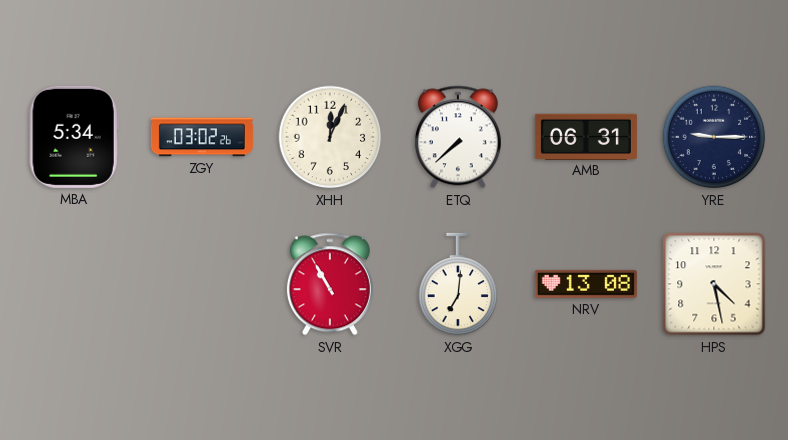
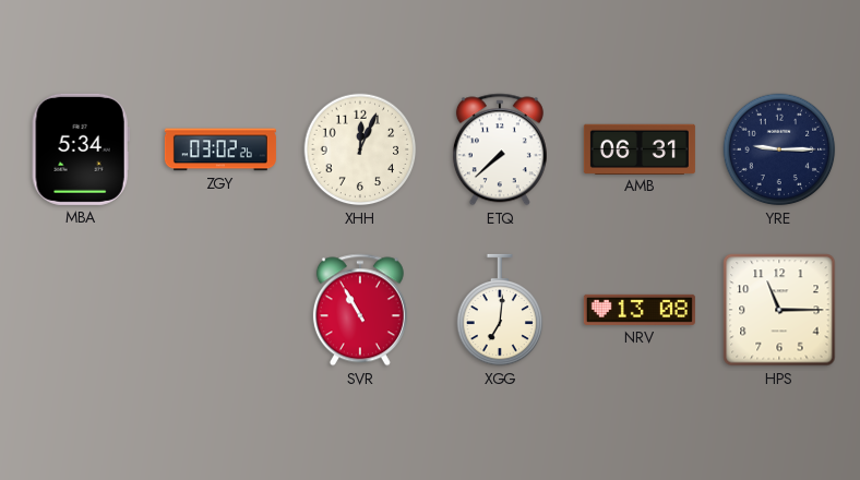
HPS: 4:28 -> 11:15 (779, 310)
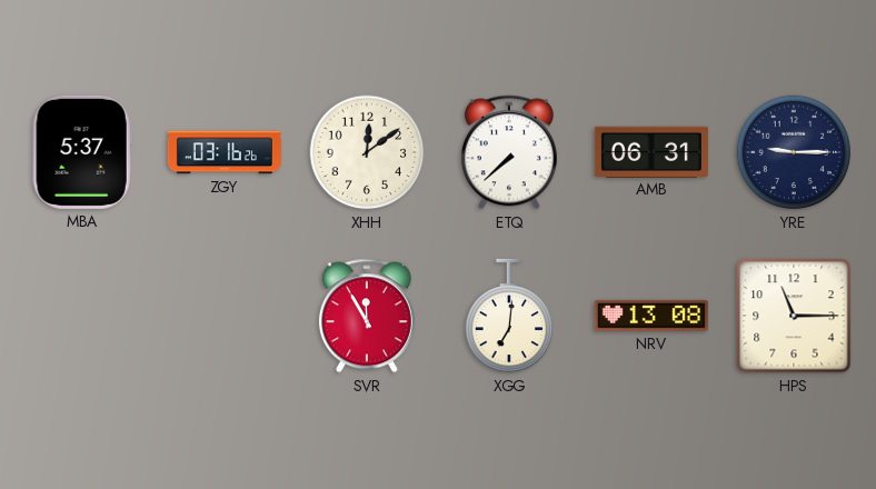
MBA: 5:34 -> 5:37 (82, 152)
ZGY: 03:02 -> 03:16 (225, 152)
XHH: 12:04 -> 12:09 (367, 152)
SVR: 10:55 -> 11:55 (367, 316)
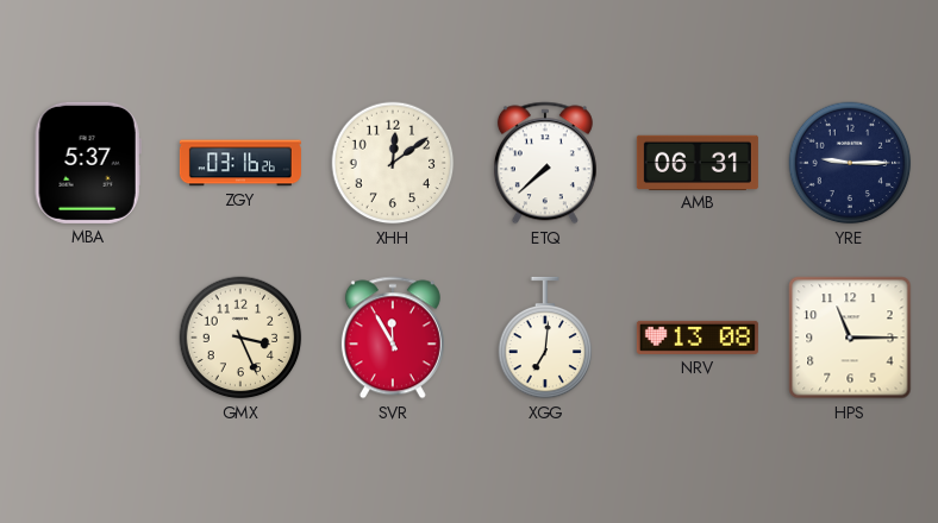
GMX: none -> 3:26 (240, 338)
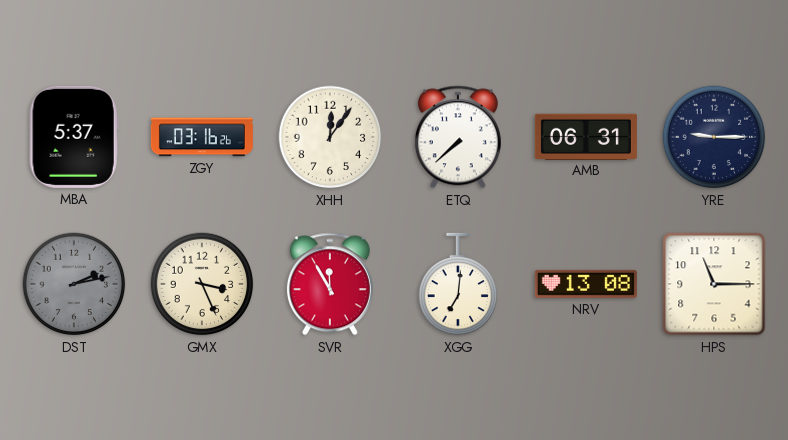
XHH: 12:09 -> 12:06 (330, 137)
DST: none -> 2:13 (74, 284)
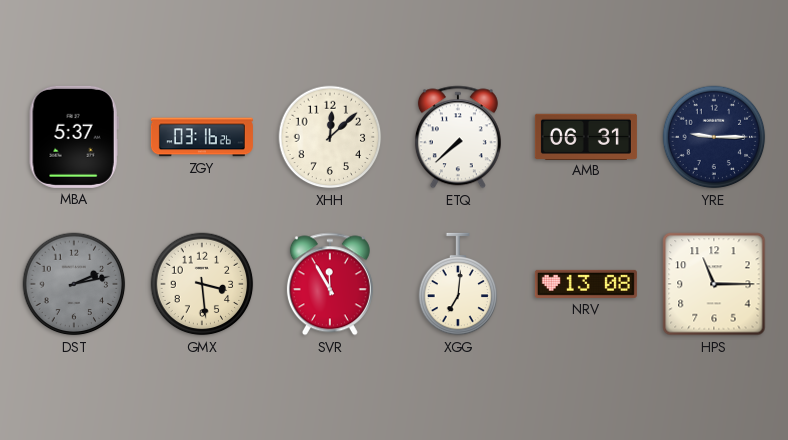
XHH: 12:06 -> 12:08 (330, 137)
GMX: 3:26 -> 3:29 (202, 284)
